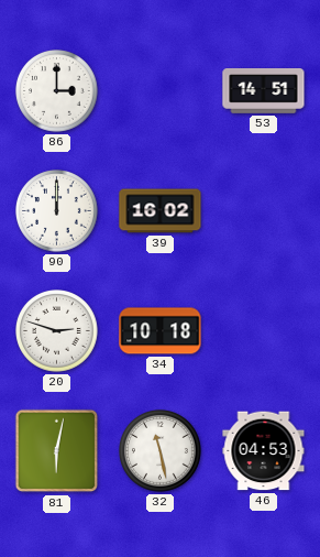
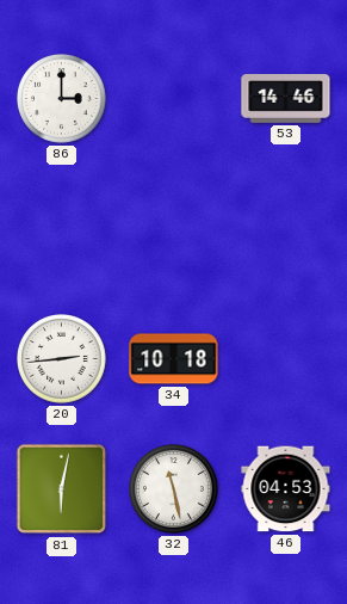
53: 14:51 -> 14:46 (286, 99)
90: 12:00 -> none (57, 211)
39: 16:02 -> none (161, 211)
20: 2:48 -> 2:44 (62, 359)
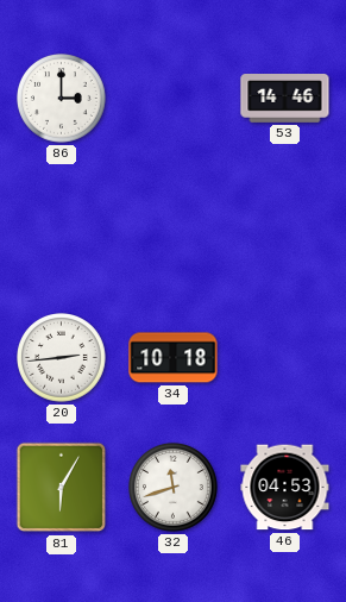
81: 6:02 -> 6:05 (62, 488)
32: 11:28 -> 11:42 (174, 488)
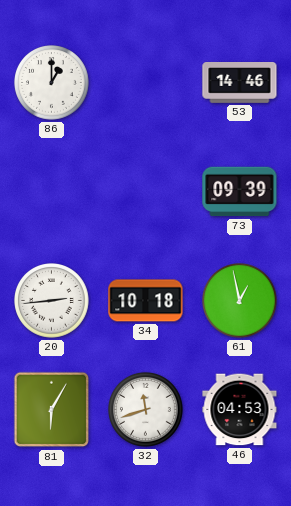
86: 3:00 -> 1:00 (52, 83)
73: none -> 09:39 (240, 192)
61: none -> 12:58 (240, 301)
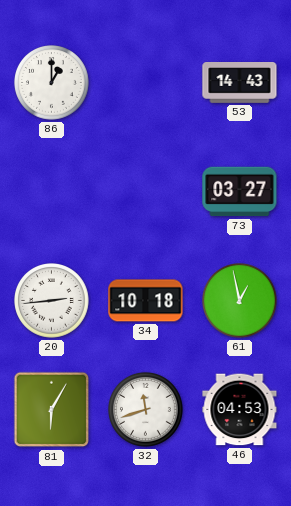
53: 14:46 -> 14:43 (240, 83)
73: 09:39 -> 03:27 (240, 192)
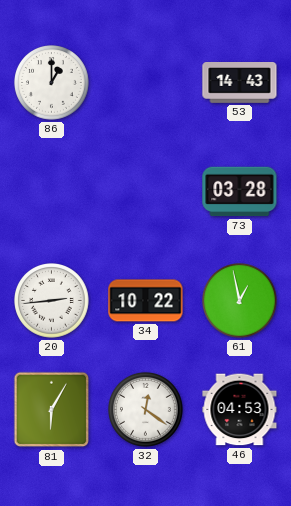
73: 03:27 -> 03:28 (240, 192)
34: 10:18 -> 10:22 (146, 301)
32: 11:42 -> 12:21 (146, 410)
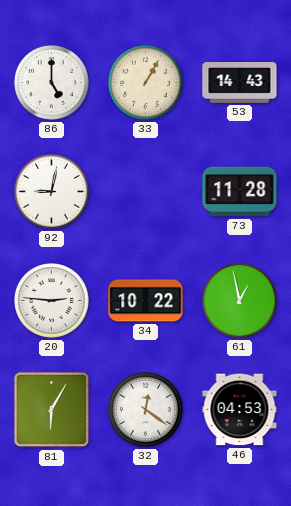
86: 1:00 -> 5:00 (52, 83)
33: none -> 1:05 (146, 83)
92: none -> 9:02 (52, 192)
73: 03:28 -> 11:28 (240, 192)
20: 2:44 -> 2:46 (52, 301)
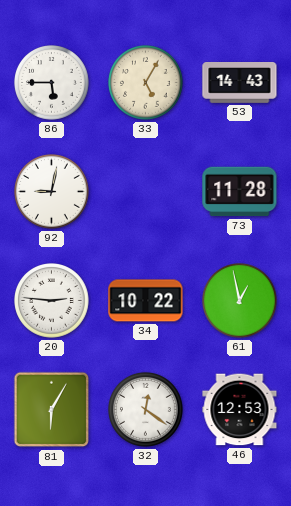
86: 5:00 -> 5:45 (52, 83)
33: 1:05 -> 5:05 (146, 83)
46: 04:53 -> 12:53 (240, 410)
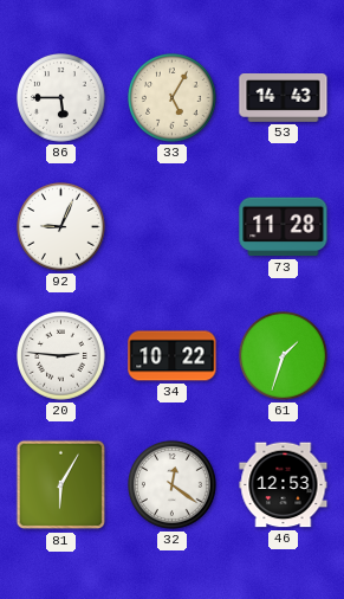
92: 9:02 -> 9:04 (61, 227)
61: 12:58 -> 1:33 (284, 356)
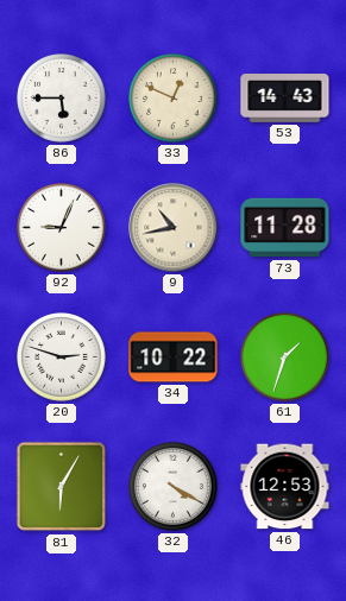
33: 5:05 -> 12:49 (174, 99)
9: none -> 10:43 (174, 228)
20: 2:46 -> 2:48 (62, 358)
32: 12:21 -> 4:20 (174, 487)
